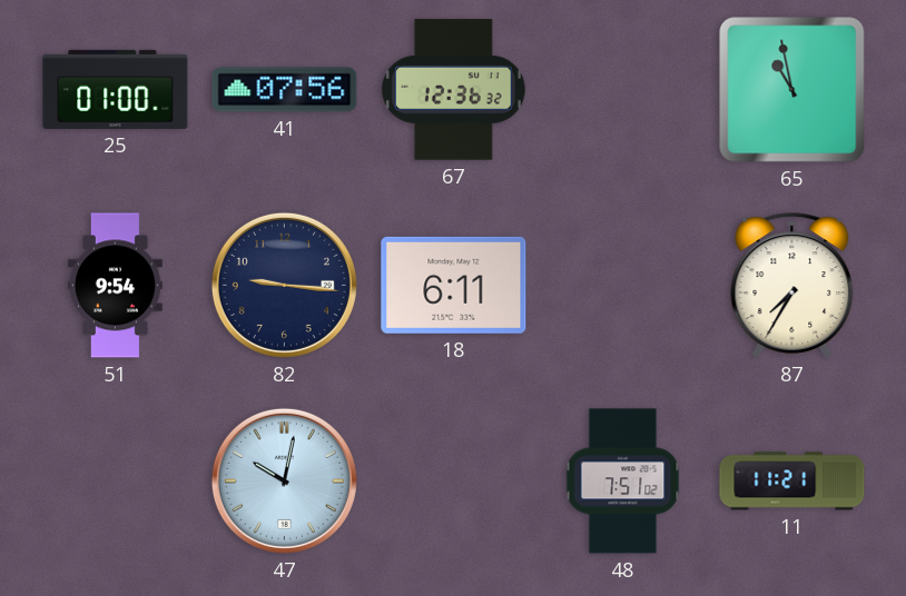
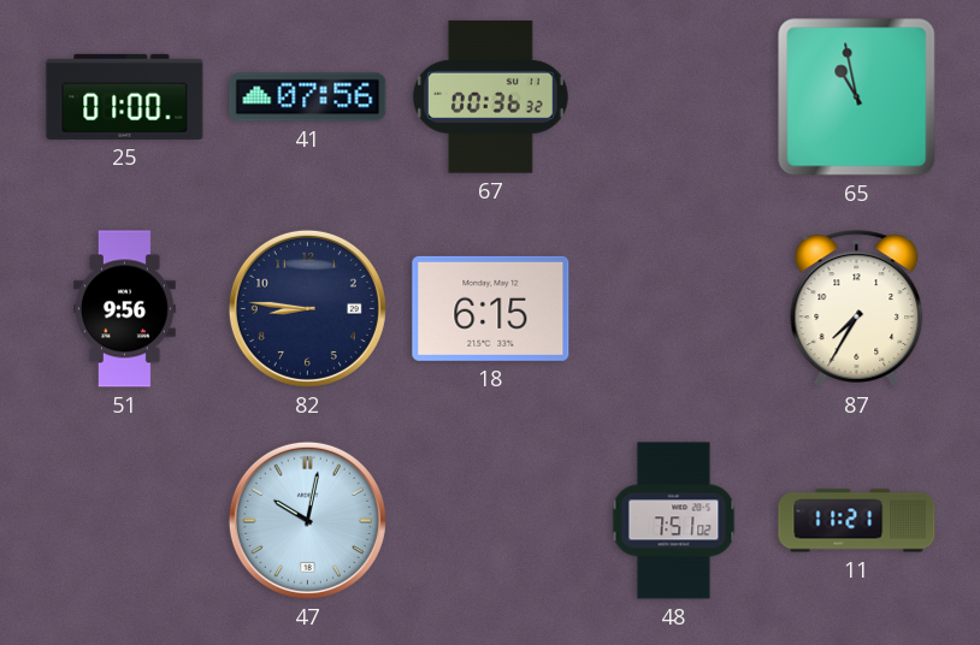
67: 12:36 -> 00:36 (490, 97)
51: 9:54 -> 9:56 (124, 309)
82: 9:16 -> 8:46 (307, 308)
18: 6:11 -> 6:15 (491, 308)
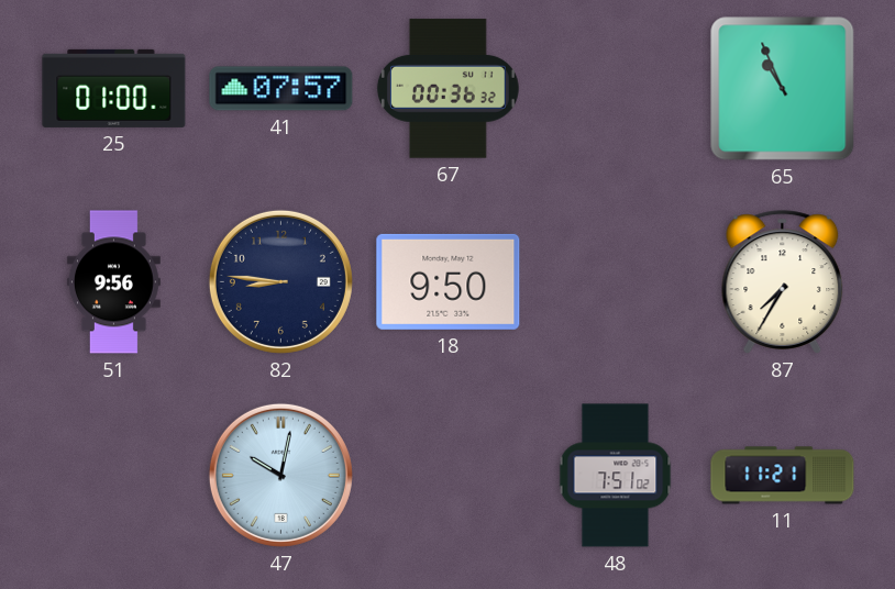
41: 07:56 -> 07:57 (281, 89)
65: 10:58 -> 10:56 (783, 89)
18: 6:15 -> 9:50 (449, 281)
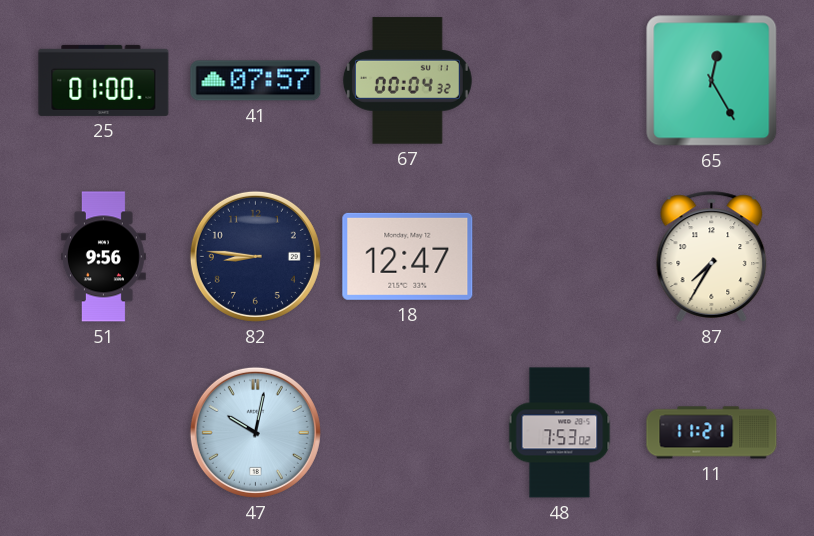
67: 00:36 -> 00:04 (407, 81)
65: 10:56 -> 12:25 (712, 81)
18: 9:50 -> 12:47 (408, 256)
48: 7:51 -> 7:53 (560, 433)
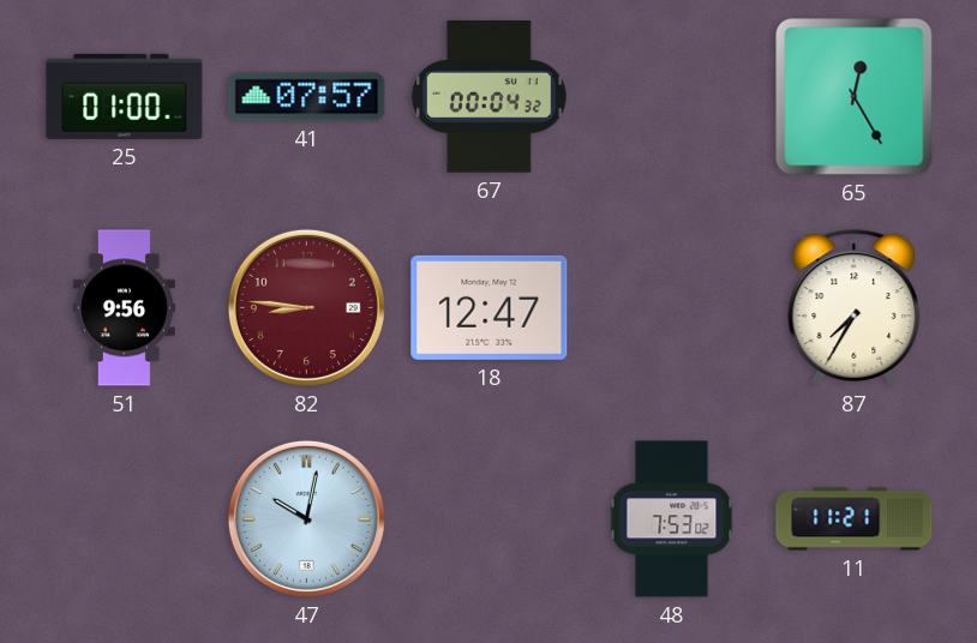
82 dial: navy -> burgundy (306, 307)
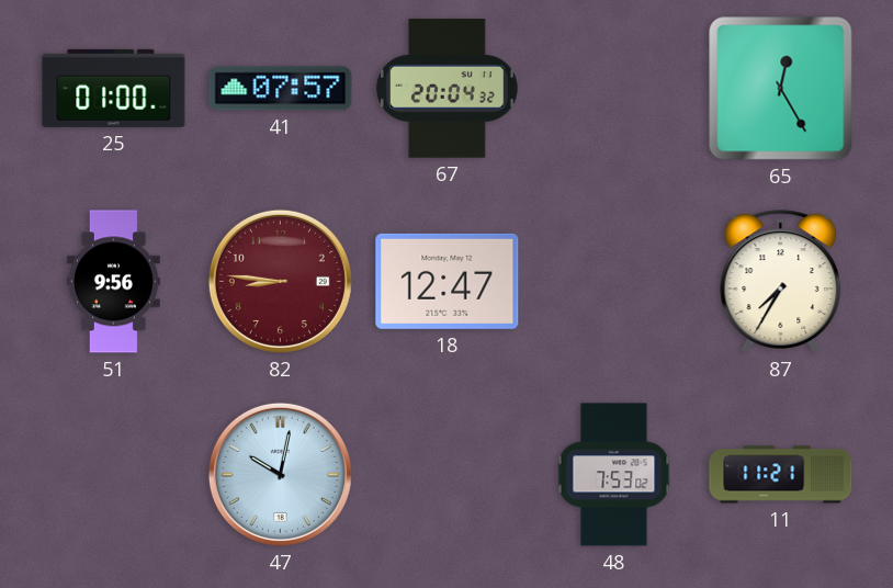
67: 00:04 -> 20:04 (446, 89)
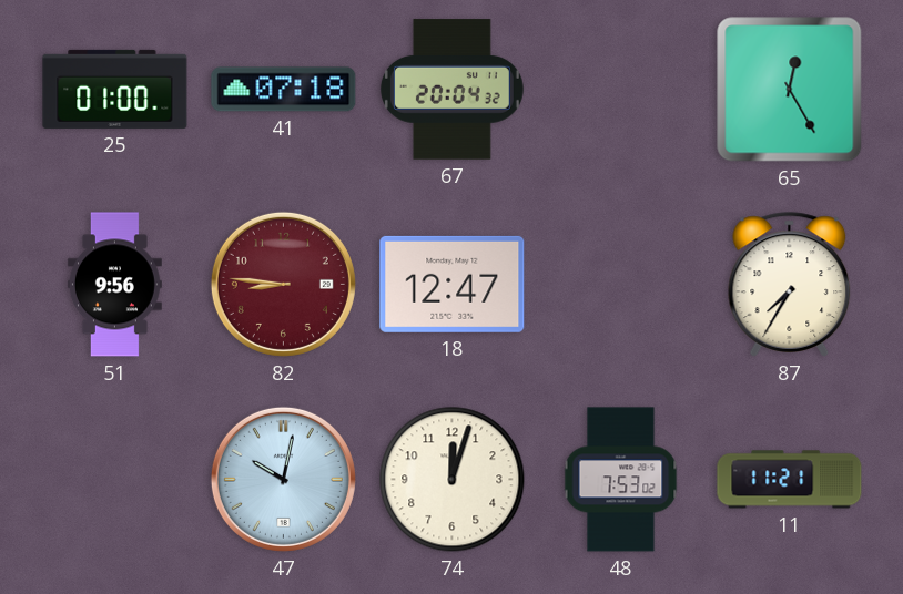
41: 07:57 -> 07:18 (284, 90)
74: none -> 12:03 (453, 480)
